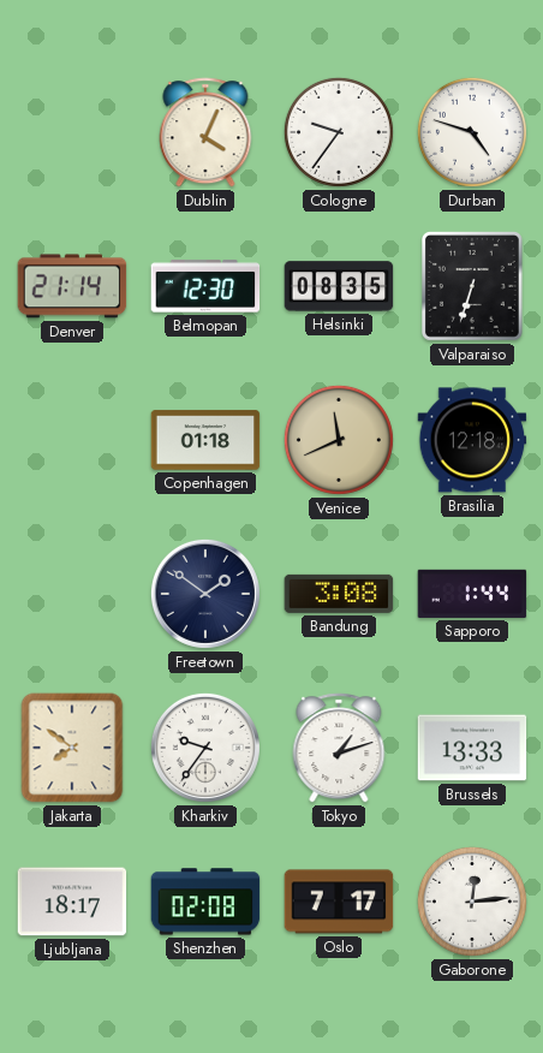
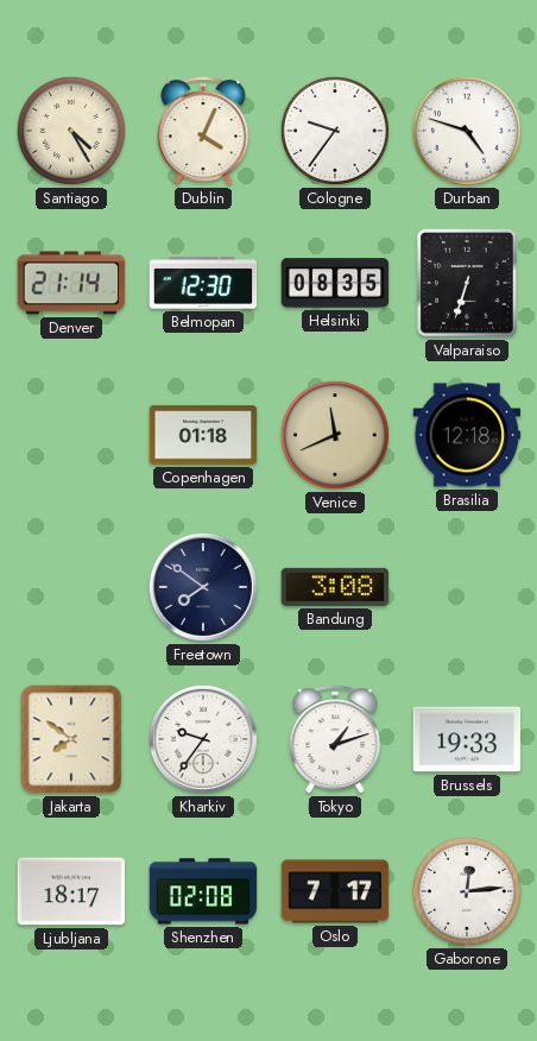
Santiago: none -> 4:25 (71, 131)
Freetown: 1:51 -> 7:51 (203, 587)
Sapporo: 1:44 -> none (472, 594)
Brussels: 13:33 -> 19:33 (467, 739)
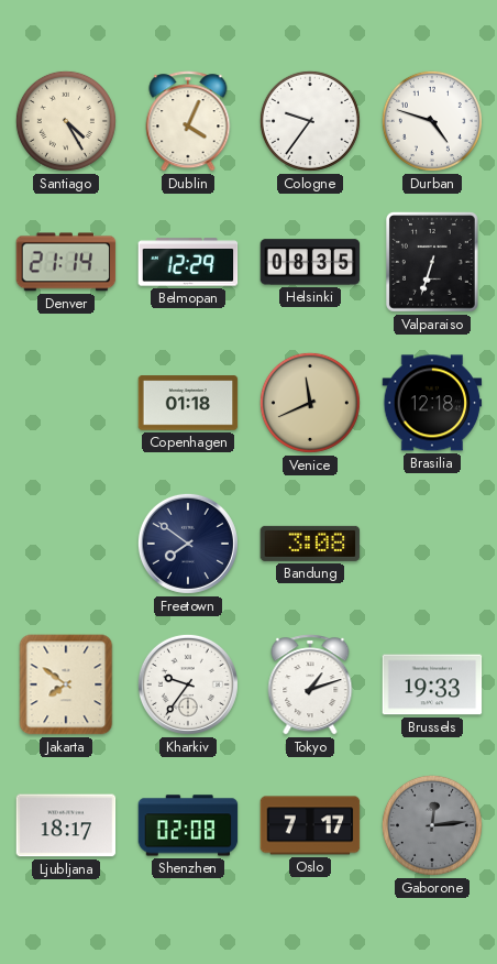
Belmopan: 12:30 -> 12:29 (188, 262)
Gaborone dial: white -> grey (432, 825)
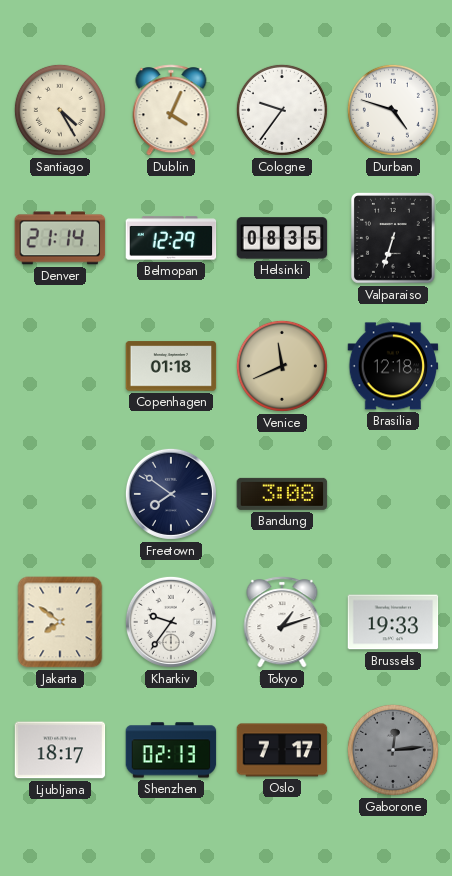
Shenzhen: 02:08 -> 02:13 (171, 750)
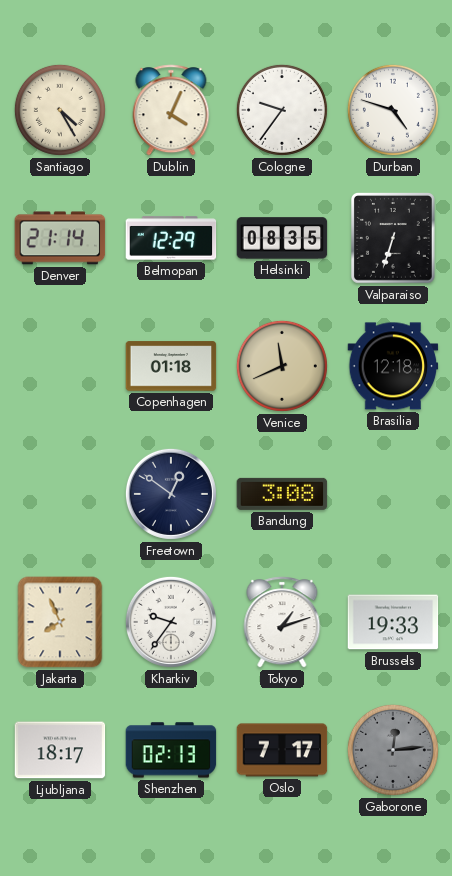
Freetown: 7:51 -> 12:51 (171, 494)
Jakarta: 7:51 -> 7:56 (60, 622)
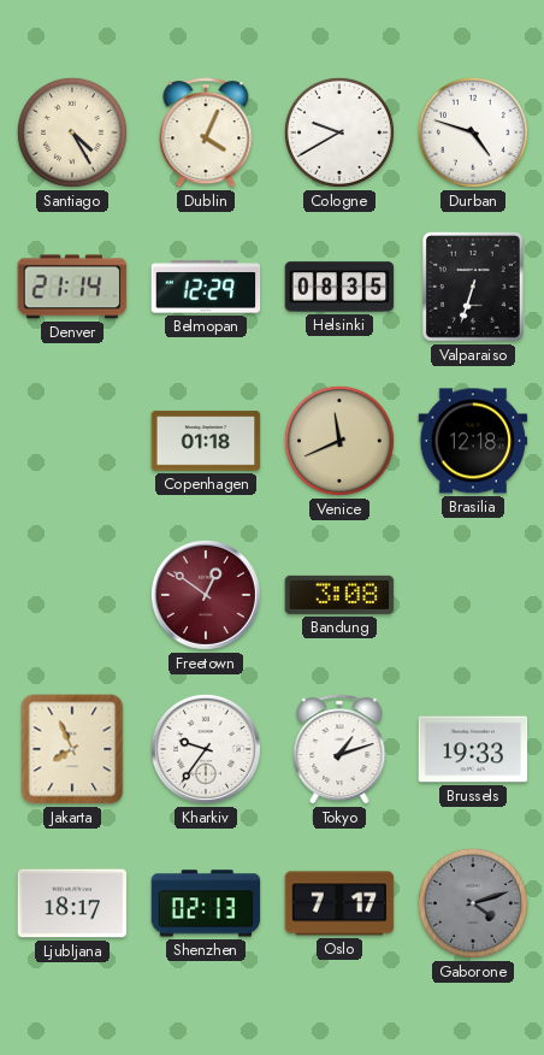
Cologne: 9:36 -> 9:40 (339, 132)
Freetown dial: navy -> burgundy (206, 595)
Gaborone: 12:14 -> 4:12 (473, 903)
